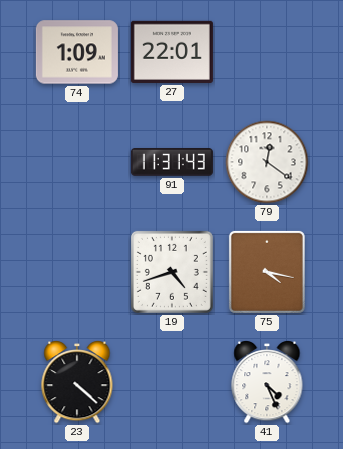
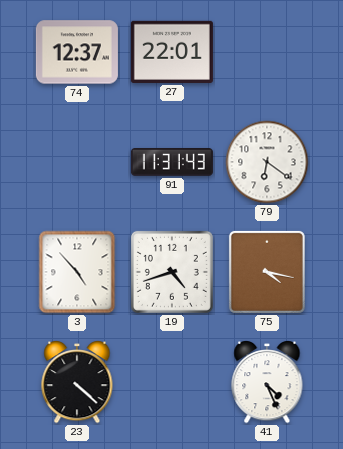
74: 1:09 -> 12:37 (77, 52)
79: 12:21 -> 6:21 (267, 162)
3: none -> 4:53 (77, 272)
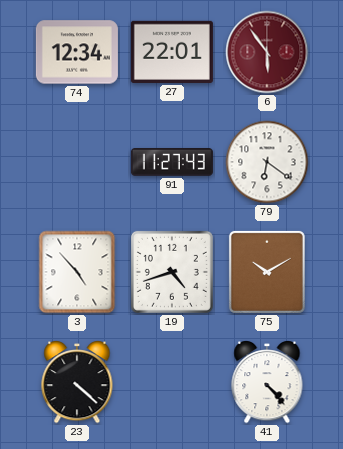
74: 12:37 -> 12:34 (77, 52)
6: none -> 5:54 (267, 52)
91: 11:31 -> 11:27 (172, 163)
75: 4:17 -> 10:10 (267, 272)
41: 4:26 -> 4:23 (267, 383)
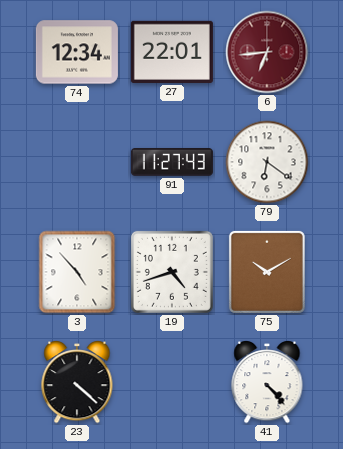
6: 5:54 -> 6:44 (267, 52)
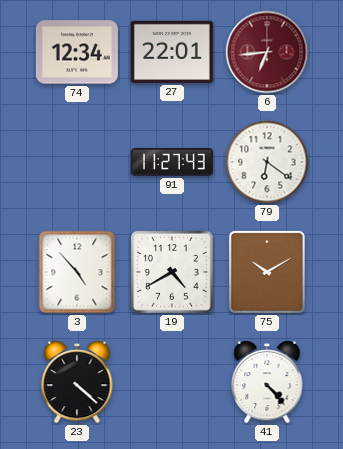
19: 4:42 -> 4:40 (172, 272)
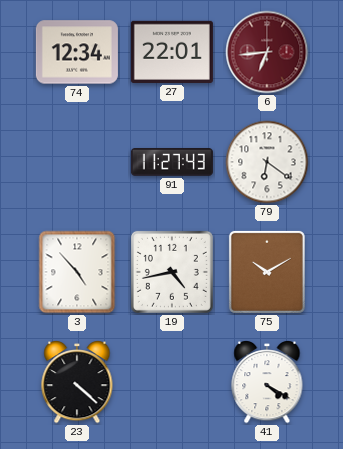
19: 4:40 -> 4:43 (172, 272)
41: 4:23 -> 4:20 (267, 383)
